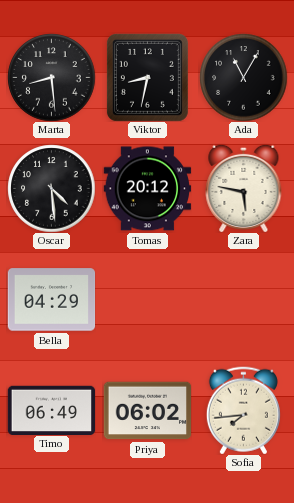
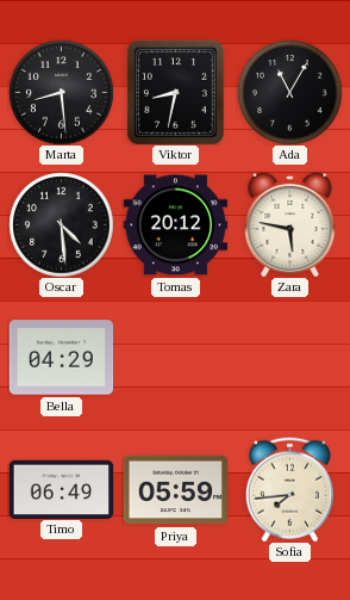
Priya: 06:02 -> 05:59 (175, 490)
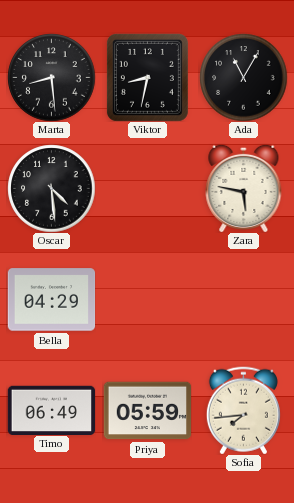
Tomas: 20:12 -> none (175, 225)
